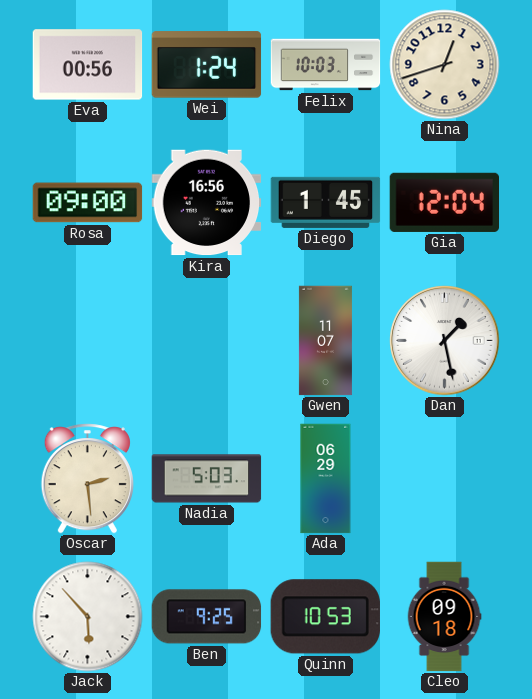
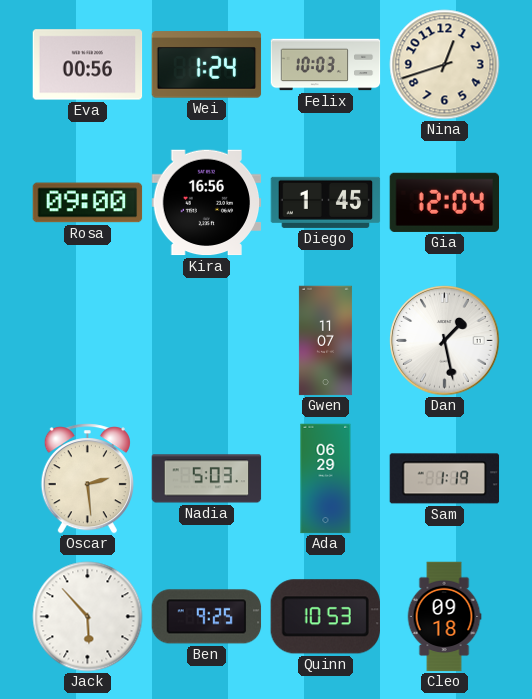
Sam: none -> 1:19 (445, 479)
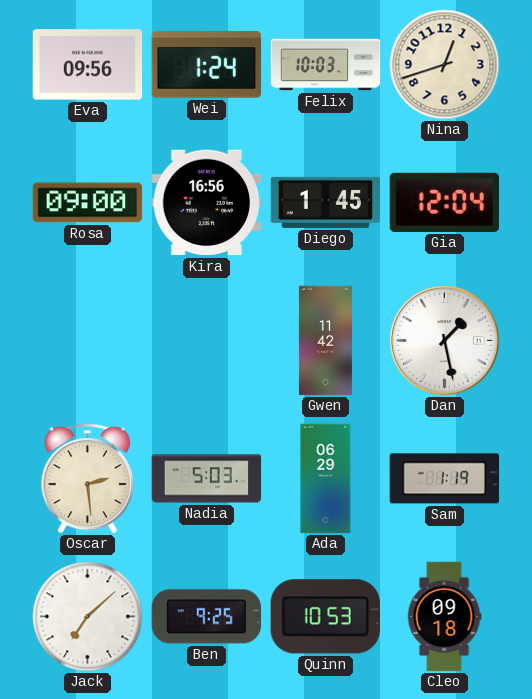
Eva: 00:56 -> 09:56 (88, 65)
Gwen: 11:07 -> 11:42 (325, 341)
Jack: 5:53 -> 7:08 (88, 617)
